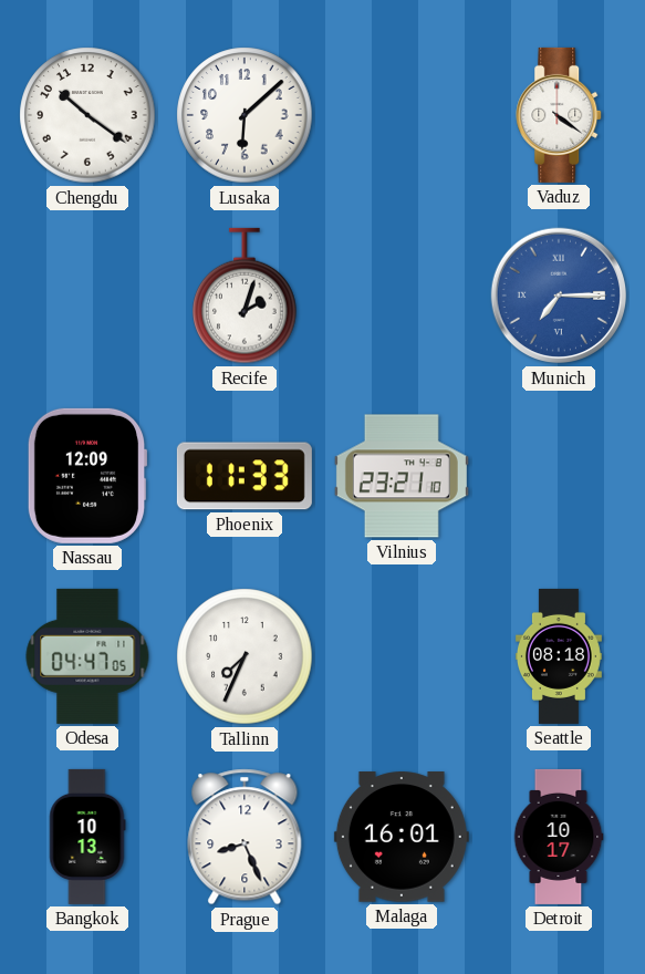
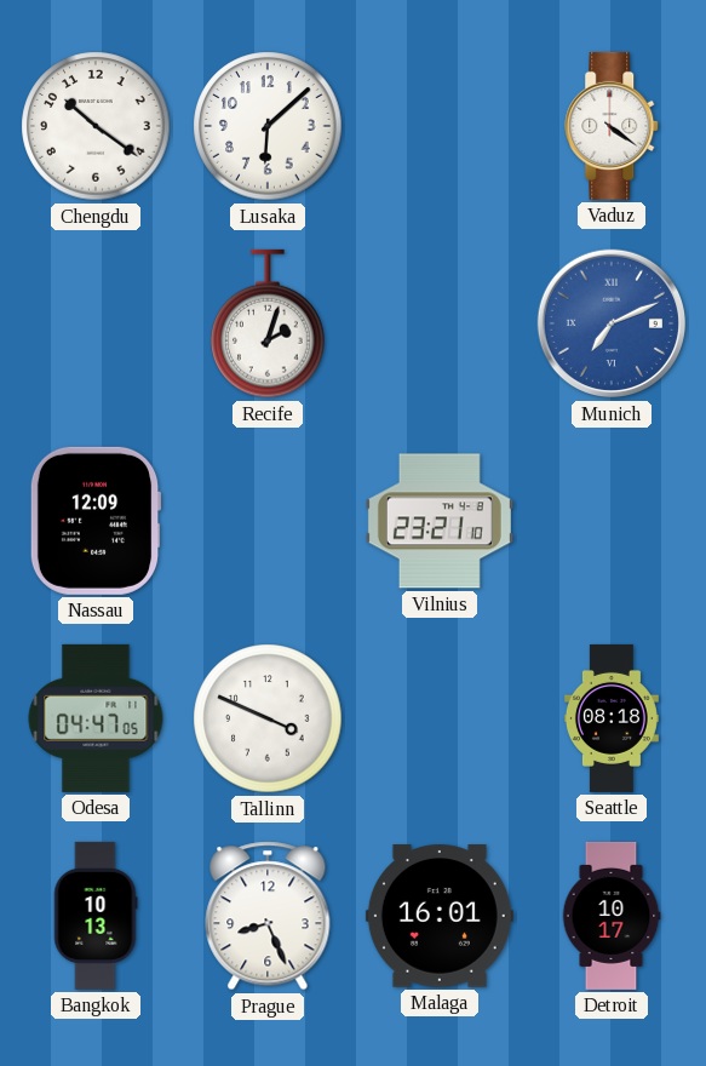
Munich: 7:15 -> 7:11 (612, 323)
Phoenix: 11:33 -> none (245, 476)
Tallinn: 7:34 -> 3:49 (268, 718)
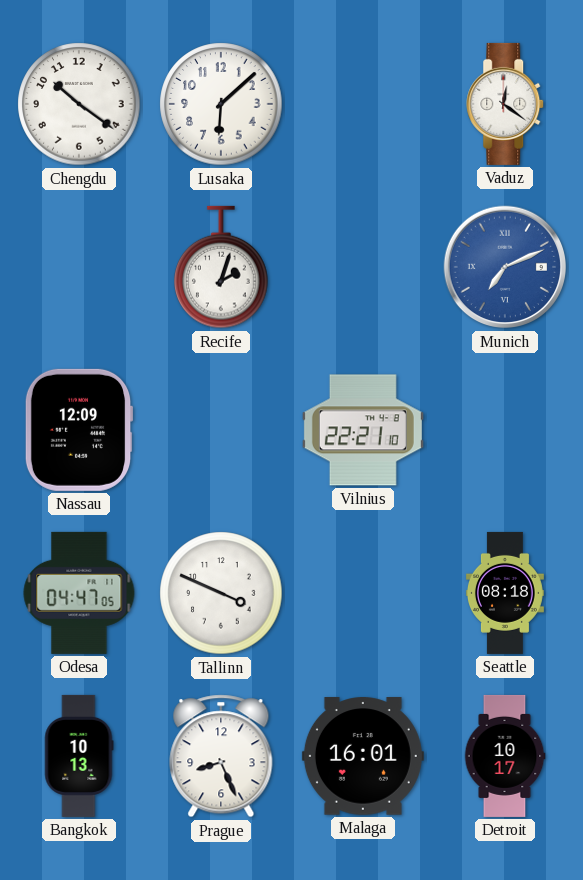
Vaduz: 4:21 -> 12:21 (506, 104)
Vilnius: 23:21 -> 22:21 (363, 430)
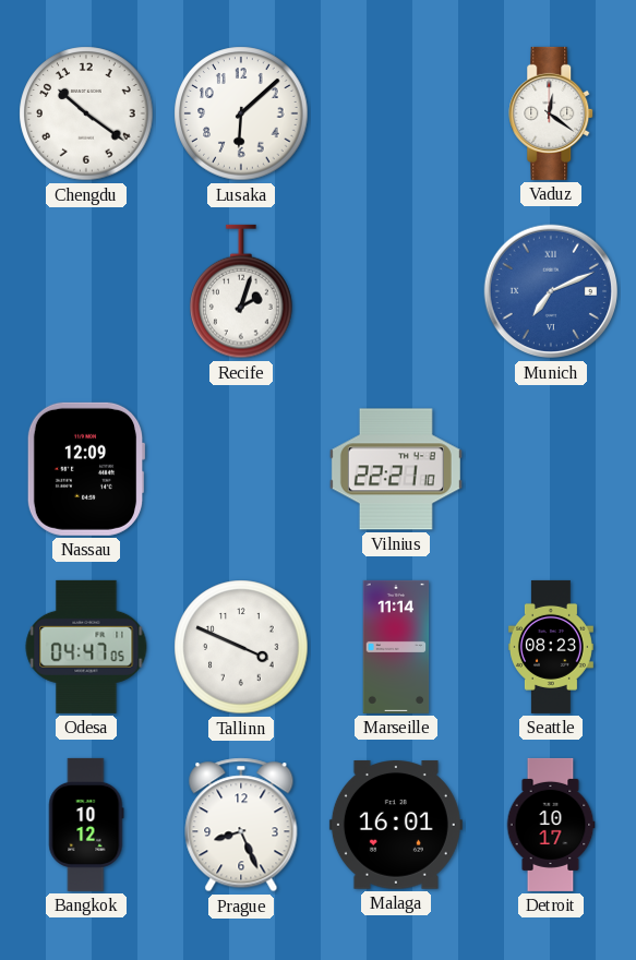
Marseille: none -> 11:14 (396, 647)
Seattle: 08:18 -> 08:23 (551, 647)
Bangkok: 10:13 -> 10:12 (86, 825)
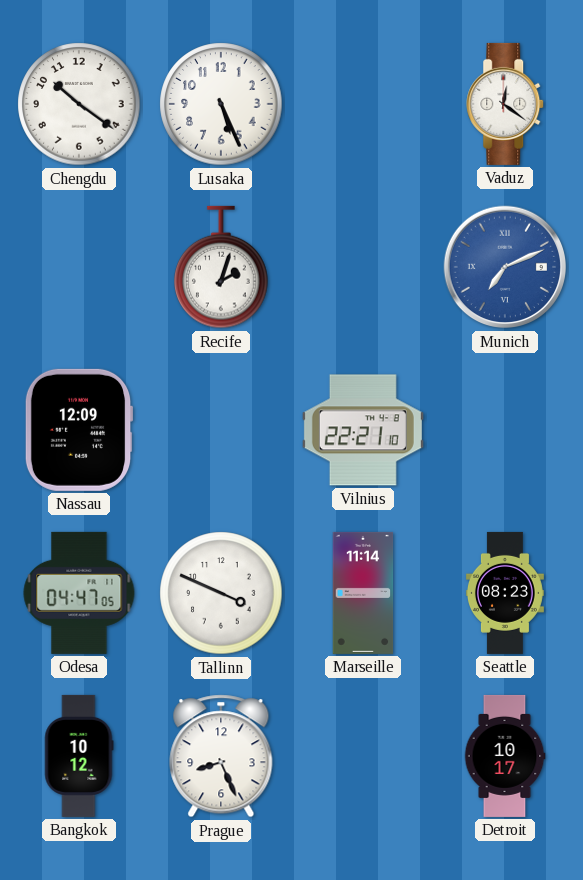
Lusaka: 6:08 -> 5:26 (221, 104)
Malaga: 16:01 -> none (396, 825)
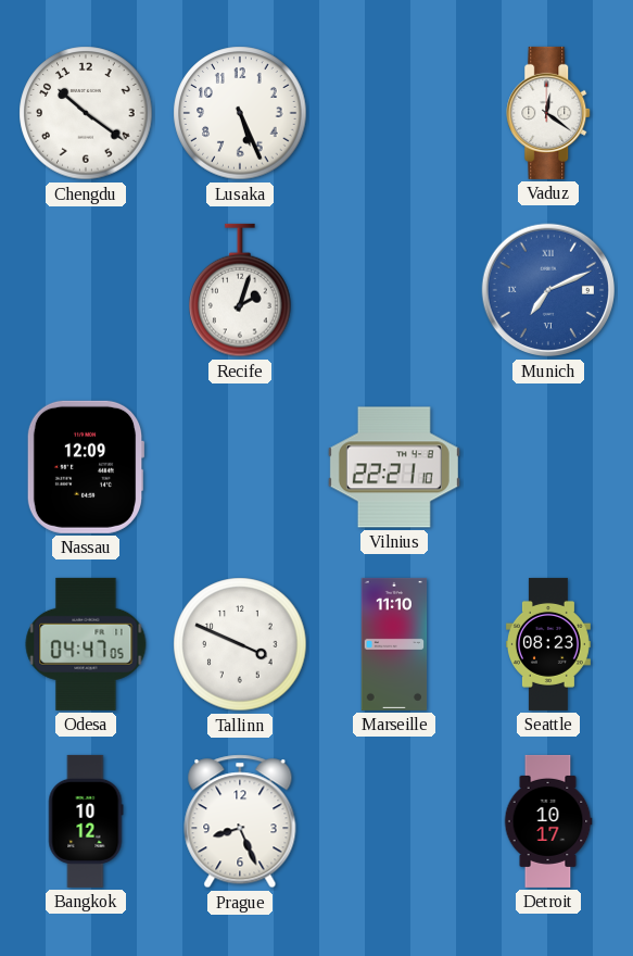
Marseille: 11:14 -> 11:10 (394, 644)
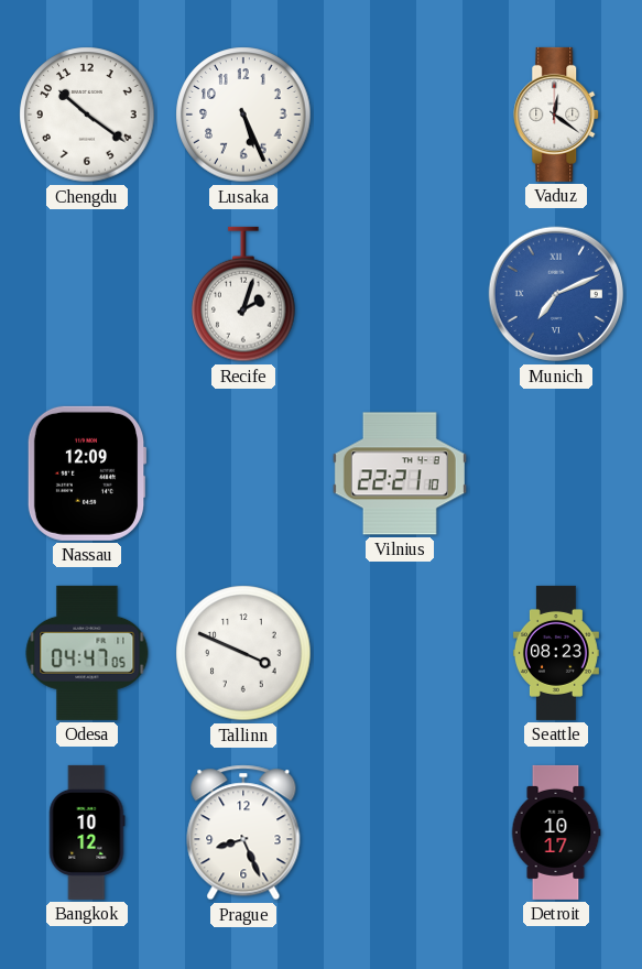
Marseille: 11:10 -> none (394, 644)
